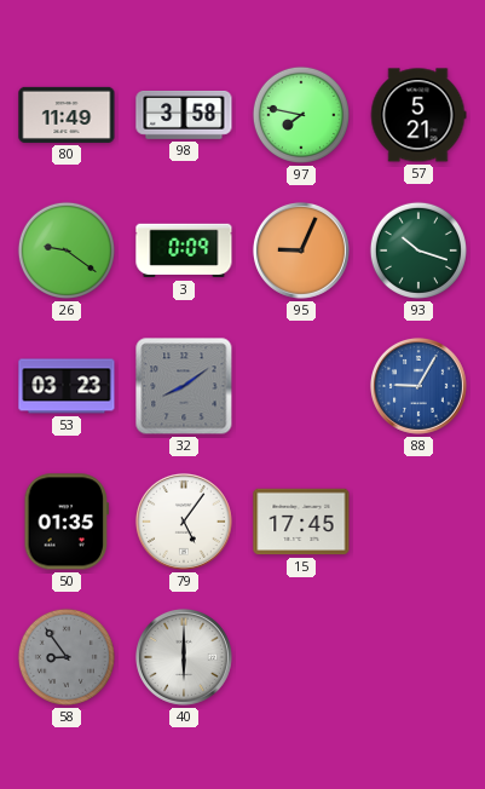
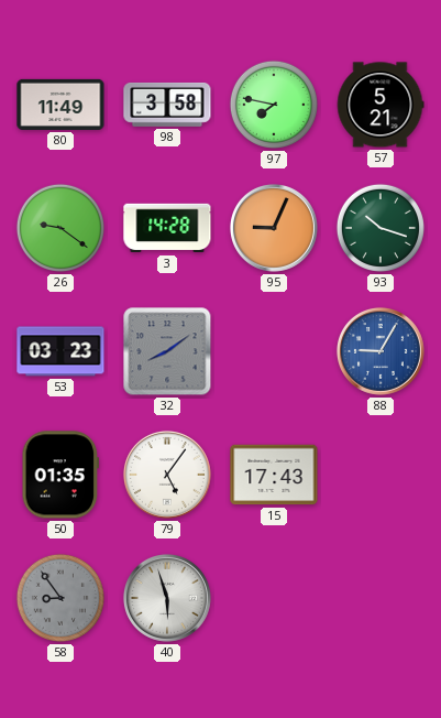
3: 0:09 -> 14:28 (167, 228)
15: 17:45 -> 17:43 (274, 475)
40: 6:00 -> 5:57 (167, 598)
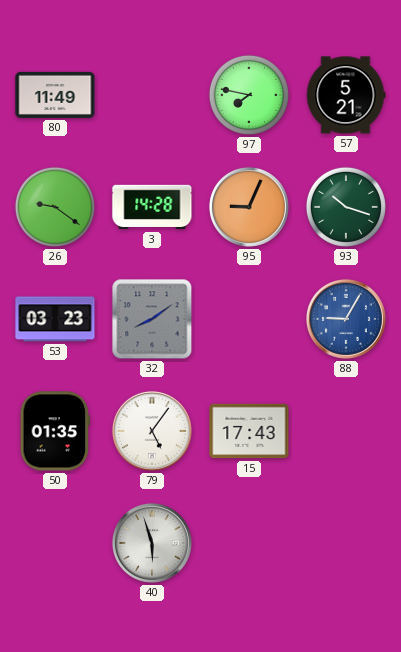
98: 3:58 -> none (167, 105)
58: 8:54 -> none (60, 598)
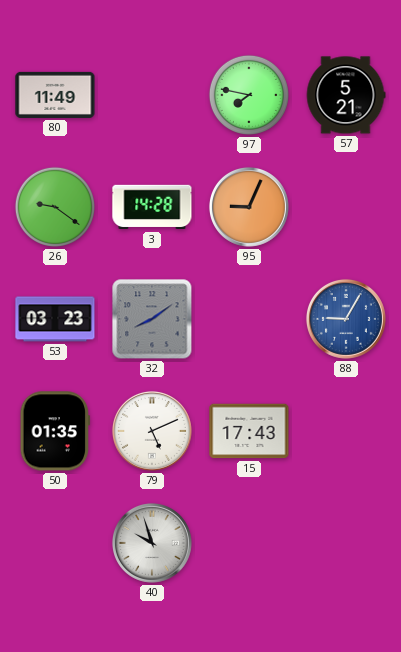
93: 10:18 -> none (346, 207)
79: 5:06 -> 5:11 (152, 431)
40: 5:57 -> 9:57 (152, 543)
